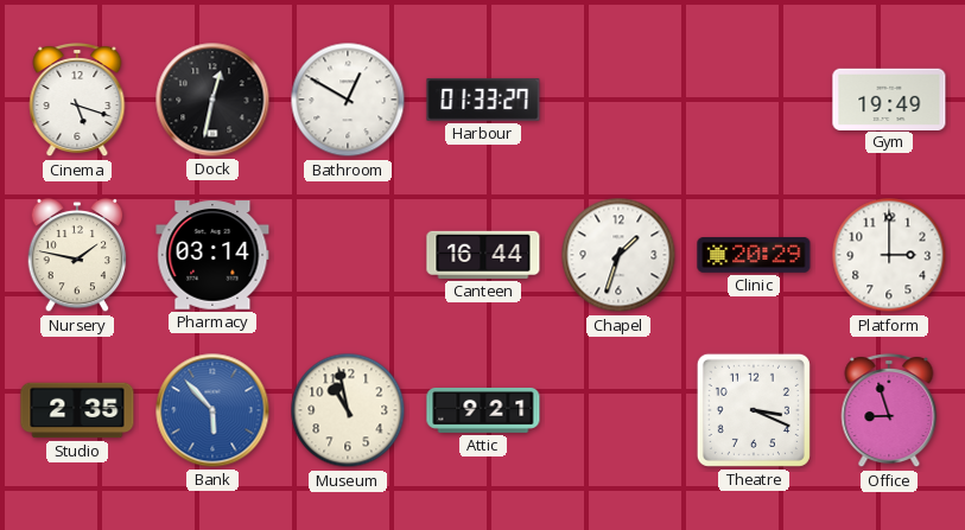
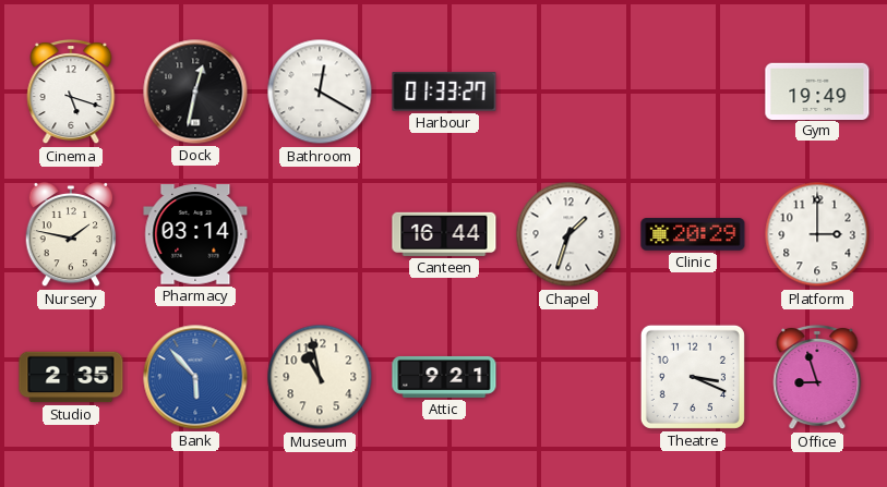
Bathroom: 12:50 -> 12:20 (320, 92)
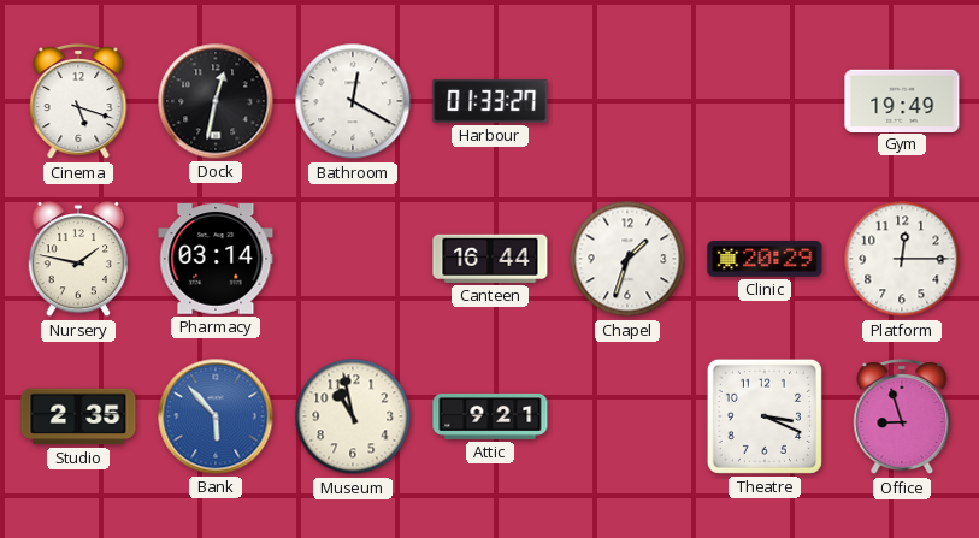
Platform: 3:00 -> 12:15 (902, 259)
